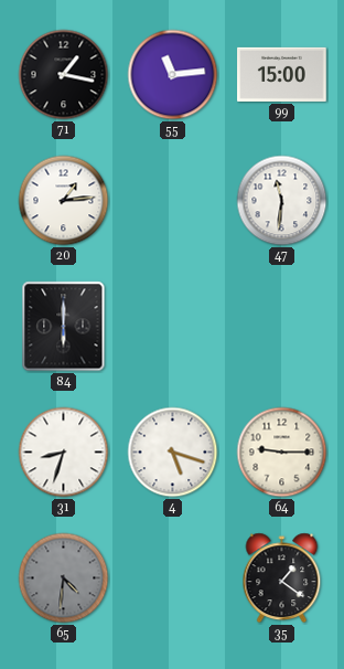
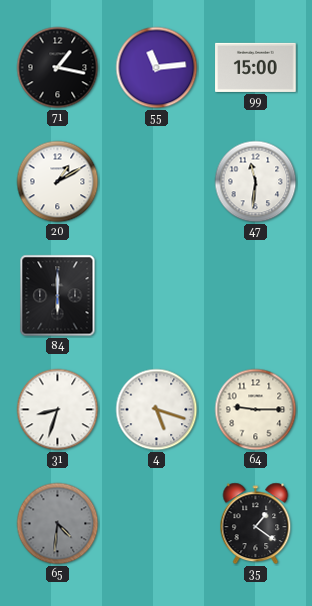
20: 1:14 -> 1:10 (58, 182)
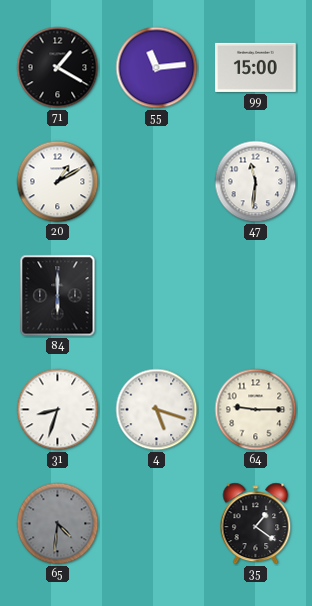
71: 1:17 -> 1:20 (58, 68)
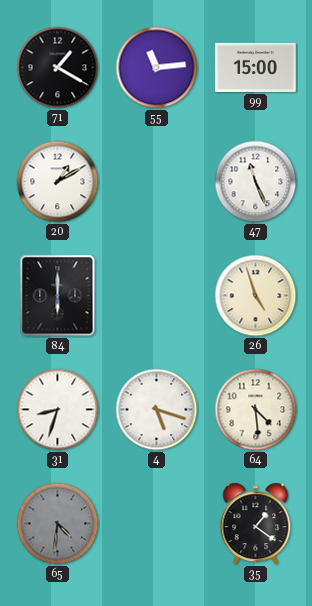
47: 11:31 -> 11:26 (256, 182)
26: none -> 4:57 (256, 296)
64: 9:15 -> 4:29 (256, 410)
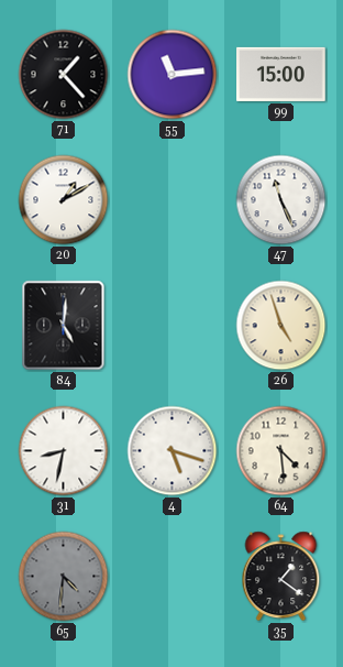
71: 1:20 -> 1:23 (64, 75)
84: 6:00 -> 5:01 (64, 326)
31: 8:33 -> 8:32 (64, 451)
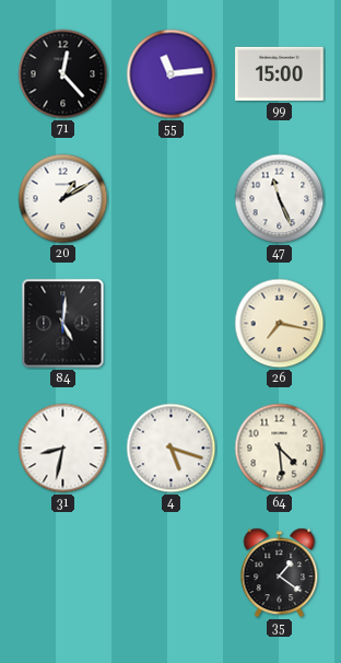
71: 1:23 -> 12:23 (63, 74)
26: 4:57 -> 7:17 (280, 324)
65: 4:31 -> none (64, 577)
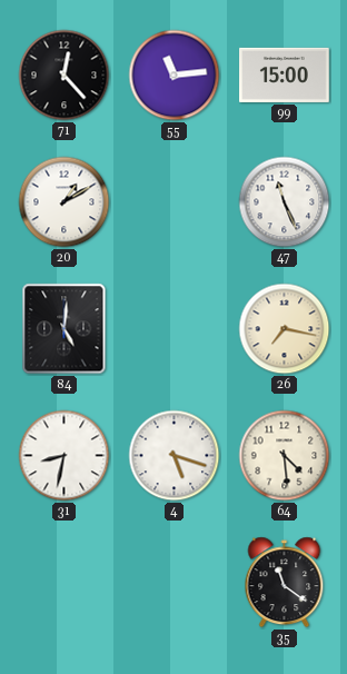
35: 1:21 -> 11:21 (285, 583)
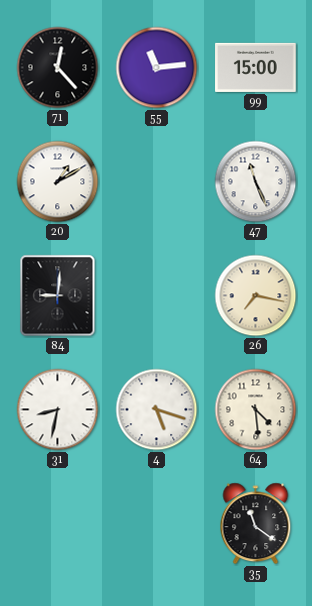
84: 5:01 -> 9:01 (58, 296)
